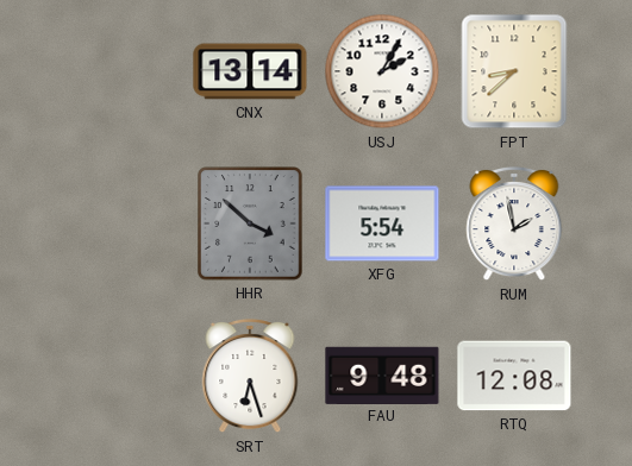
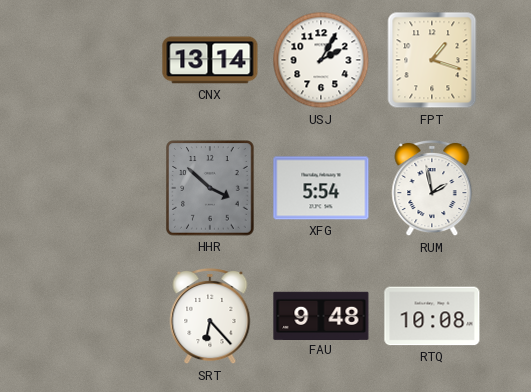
FPT: 8:38 -> 1:18 (432, 60)
SRT: 6:27 -> 6:23 (210, 316)
RTQ: 12:08 -> 10:08 (432, 316)
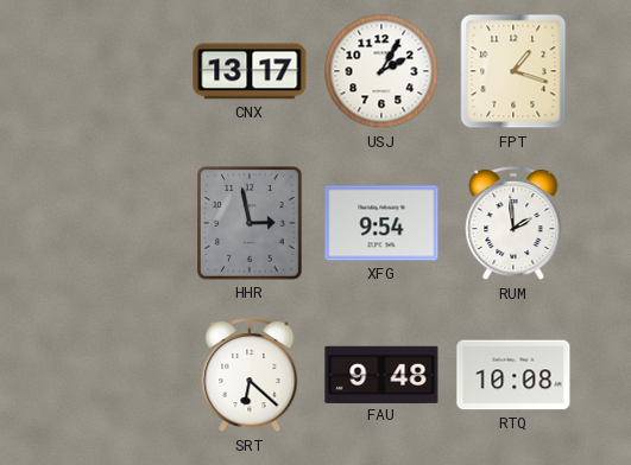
CNX: 13:14 -> 13:17 (250, 71)
HHR: 3:52 -> 2:58 (250, 223)
XFG: 5:54 -> 9:54 (381, 223)
RUM: 1:58 -> 1:59 (513, 223)
SRT: 6:23 -> 6:22 (250, 375)
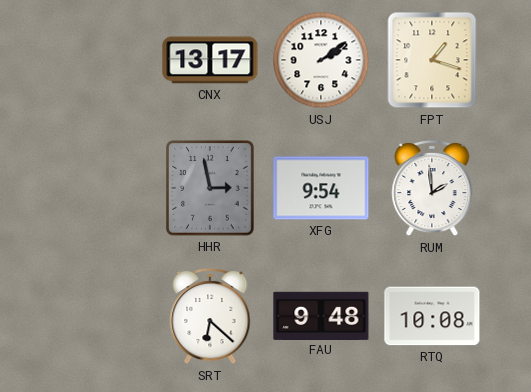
USJ: 2:05 -> 2:09 (321, 60)
